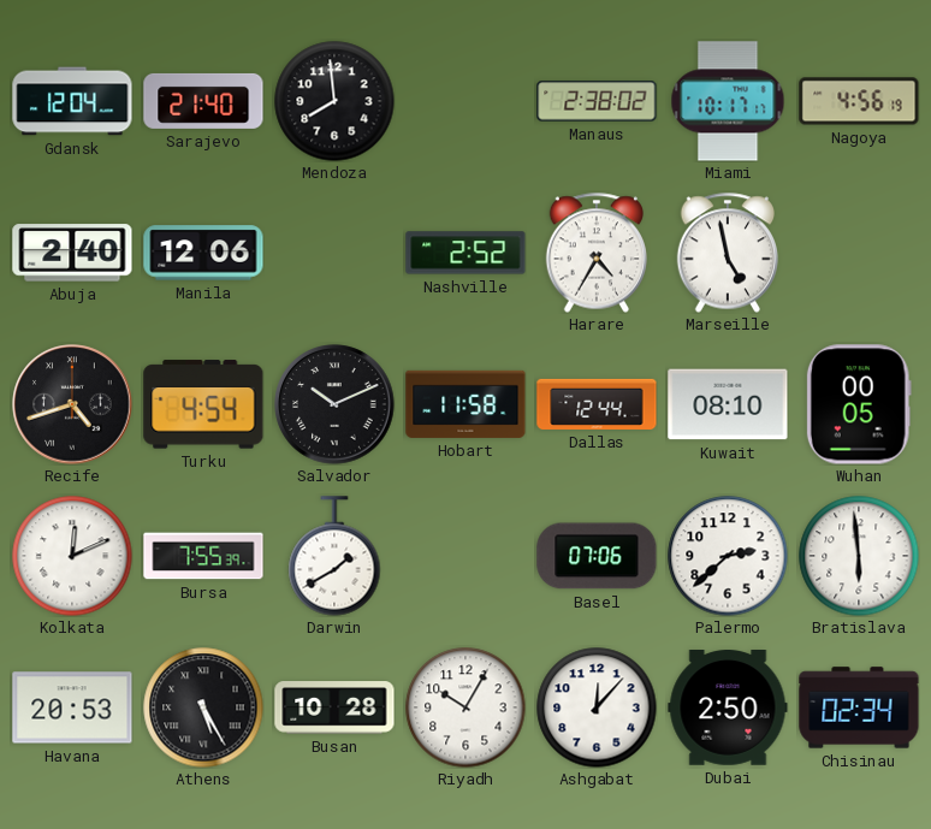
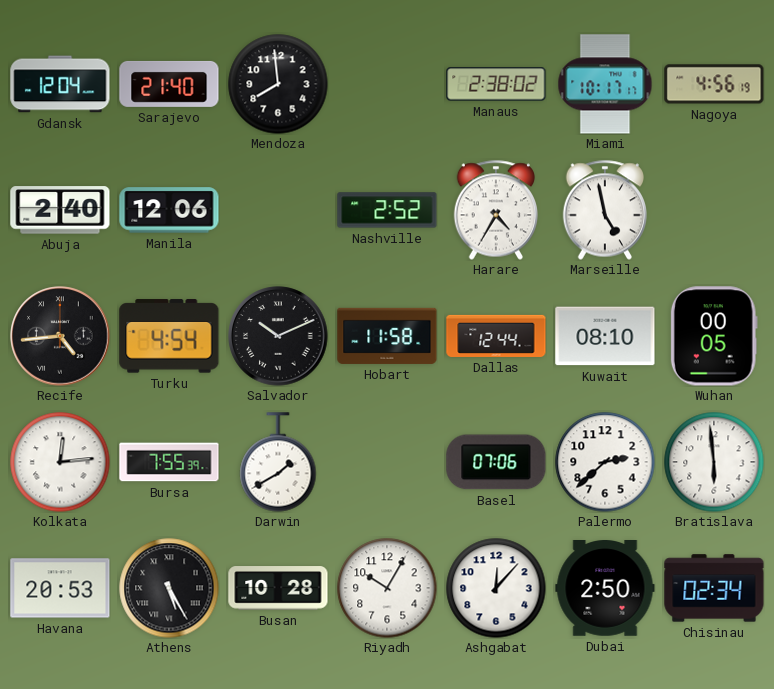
Recife: 4:42 -> 4:44 (60, 336)
Kolkata: 12:11 -> 12:14 (60, 462)
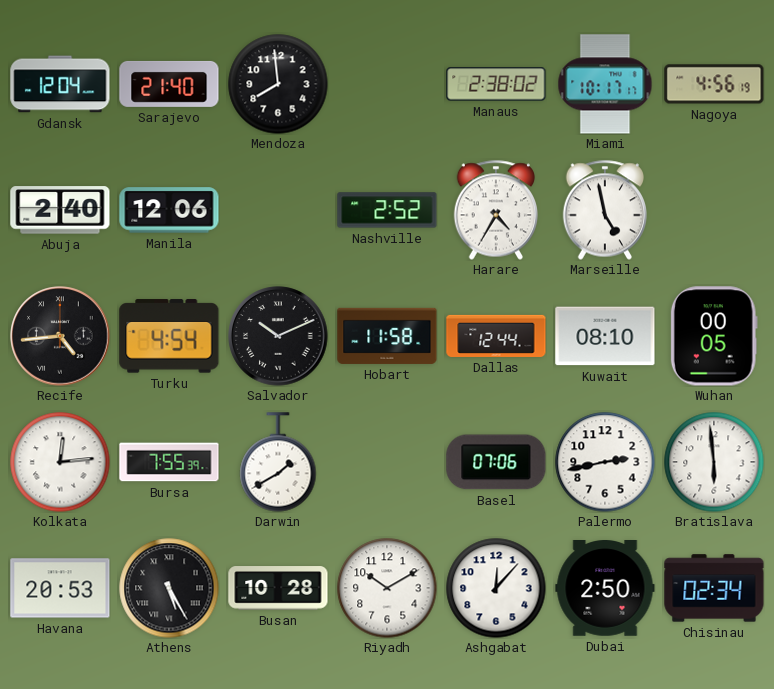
Palermo: 2:38 -> 2:43 (605, 462)
Riyadh: 10:05 -> 10:10 (387, 588)
